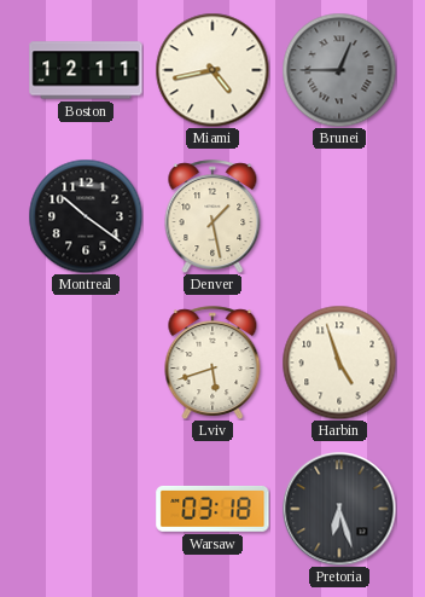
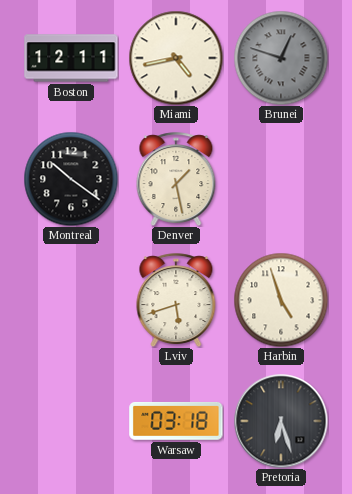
Brunei: 12:45 -> 12:48 (281, 58)
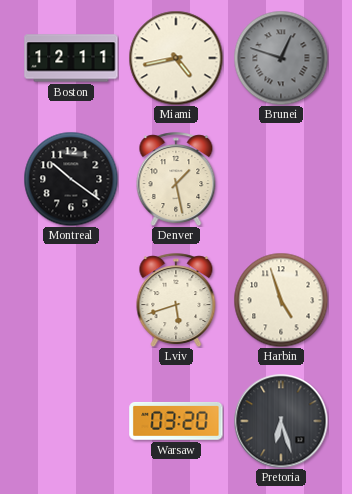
Warsaw: 03:18 -> 03:20 (176, 421)
